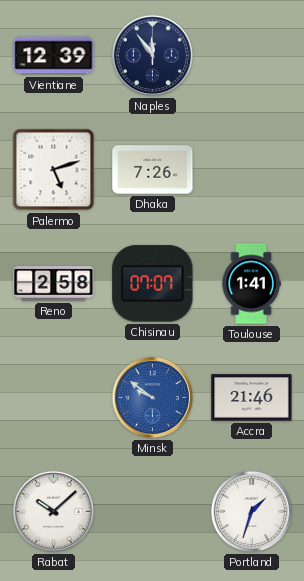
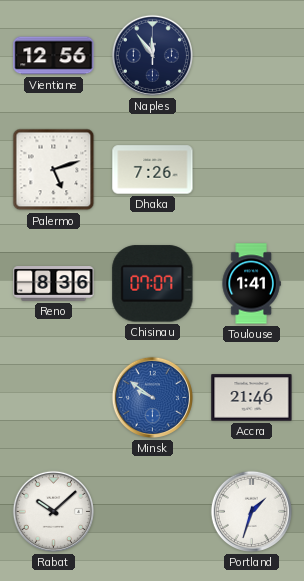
Vientiane: 12:39 -> 12:56 (54, 56)
Reno: 2:58 -> 8:36 (54, 284)
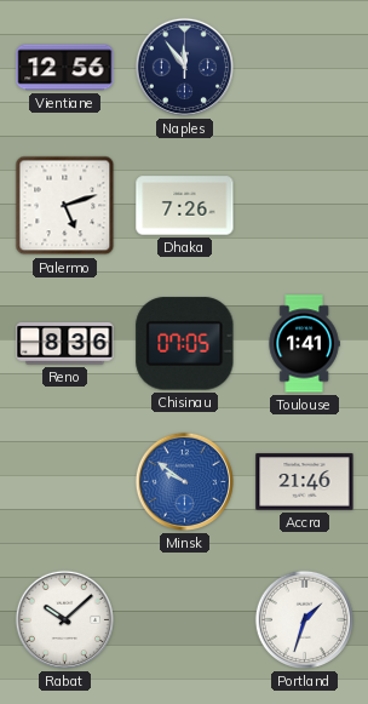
Chisinau: 07:07 -> 07:05 (185, 344)
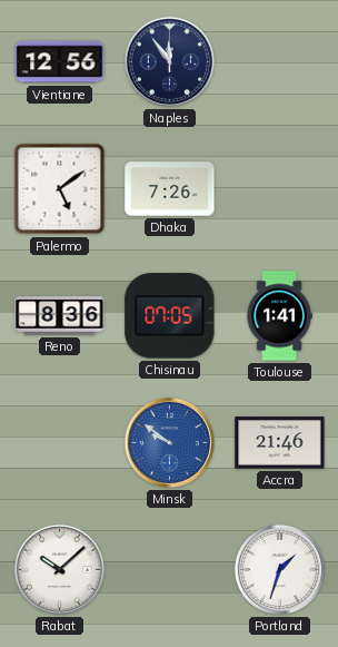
Palermo: 5:12 -> 5:09 (60, 189)
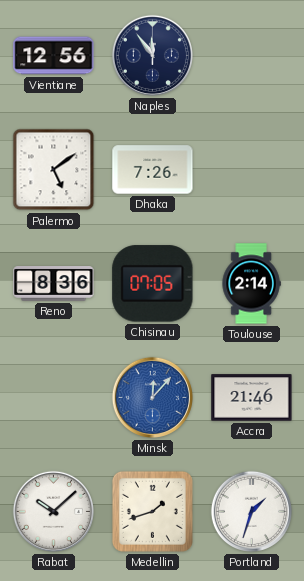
Toulouse: 1:41 -> 2:14 (251, 284)
Minsk: 9:51 -> 12:07 (152, 397)
Medellin: none -> 1:42 (152, 511)
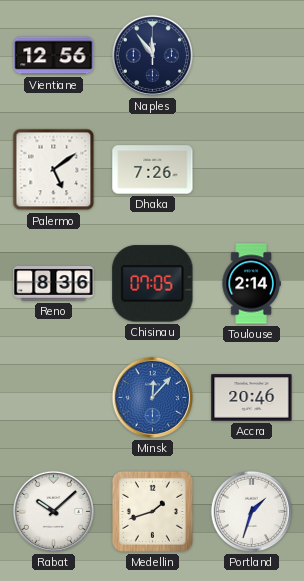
Accra: 21:46 -> 20:46 (252, 398)
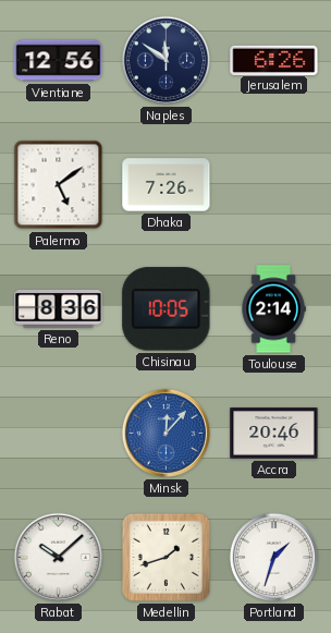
Naples: 11:54 -> 11:51 (165, 60)
Jerusalem: none -> 6:26 (274, 60)
Chisinau: 07:05 -> 10:05 (167, 309)
